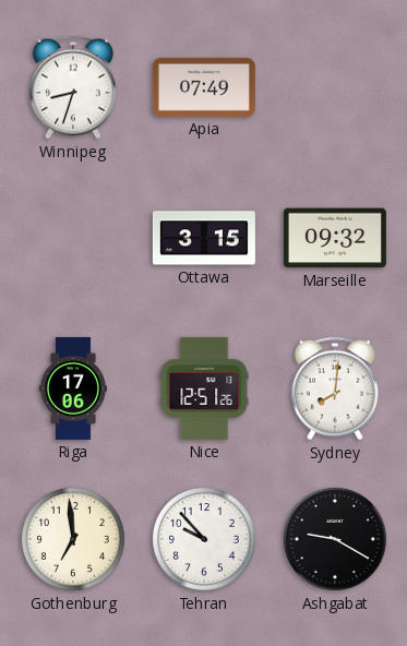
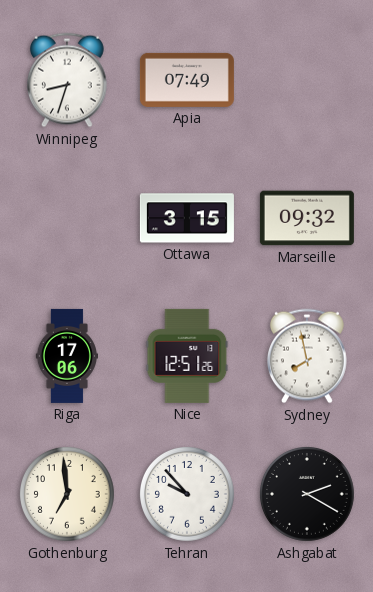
Sydney: 8:01 -> 7:58 (307, 356)
Ashgabat: 9:20 -> 2:20 (307, 494)
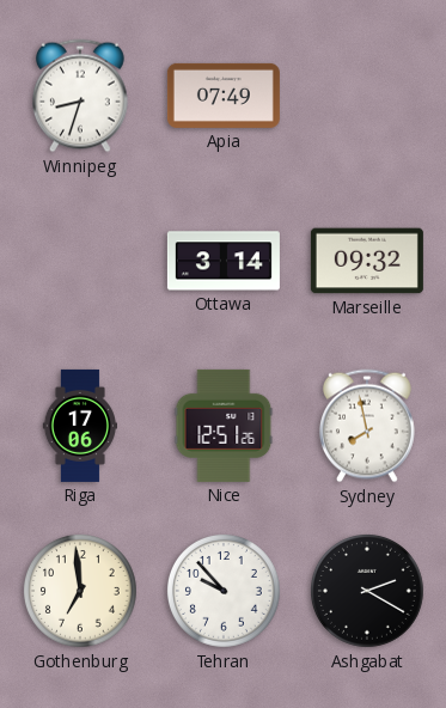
Ottawa: 3:15 -> 3:14 (224, 261)
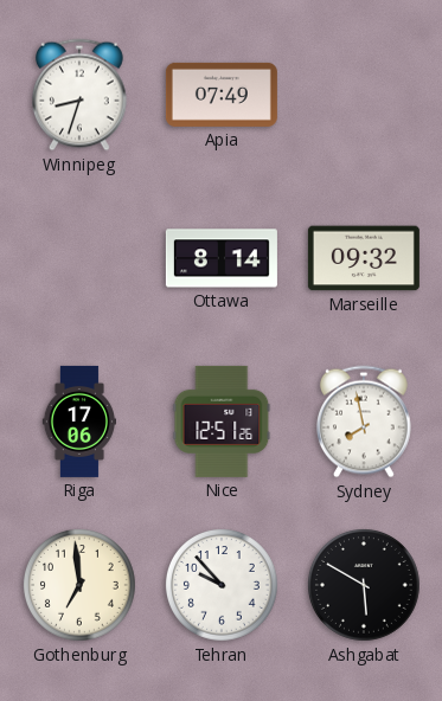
Ottawa: 3:14 -> 8:14 (222, 258)
Ashgabat: 2:20 -> 5:50 (364, 585)
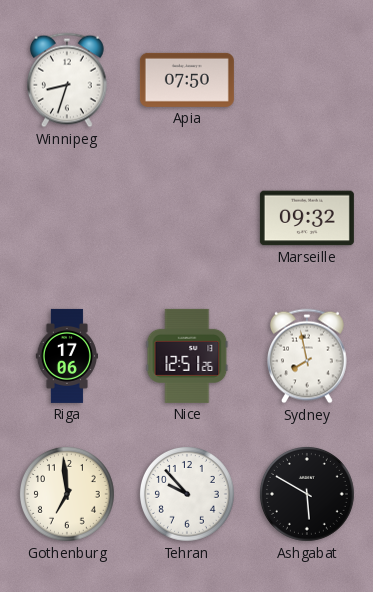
Apia: 07:49 -> 07:50 (187, 80)
Ottawa: 8:14 -> none (222, 258)
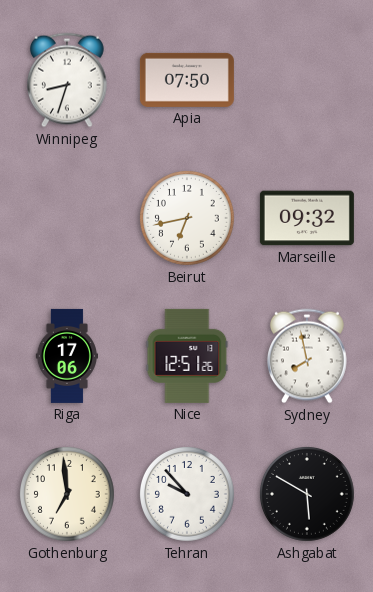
Beirut: none -> 6:43 (187, 218)
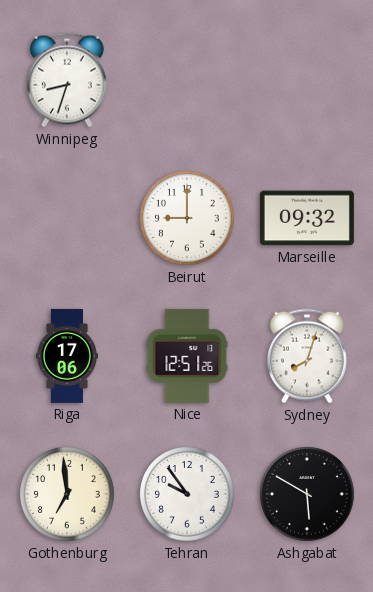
Apia: 07:50 -> none (187, 80)
Beirut: 6:43 -> 9:00 (187, 218)
Sydney: 7:58 -> 8:03 (307, 356)
Tehran: 9:53 -> 9:54 (187, 494)
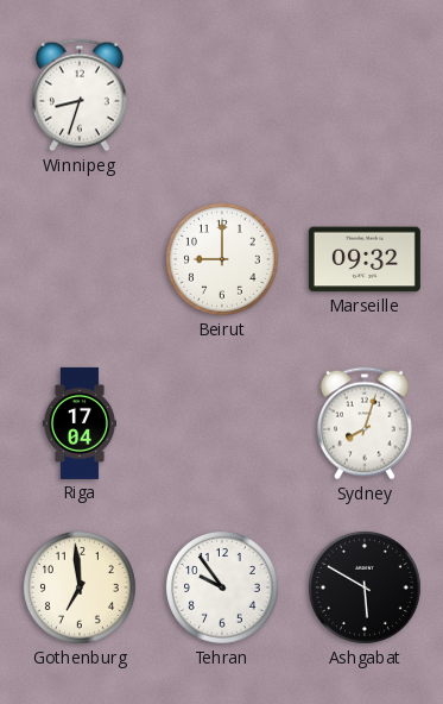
Riga: 17:06 -> 17:04 (78, 423)
Nice: 12:51 -> none (187, 356)
